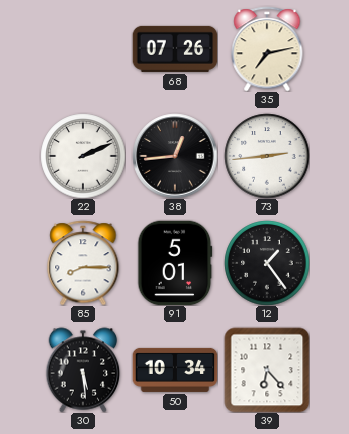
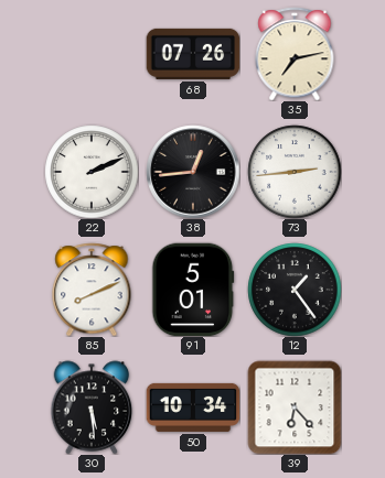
85: 8:15 -> 8:11 (92, 290)
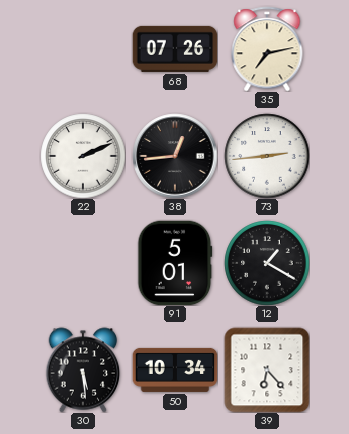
85: 8:11 -> none (92, 290)
12: 1:24 -> 1:20 (267, 263)
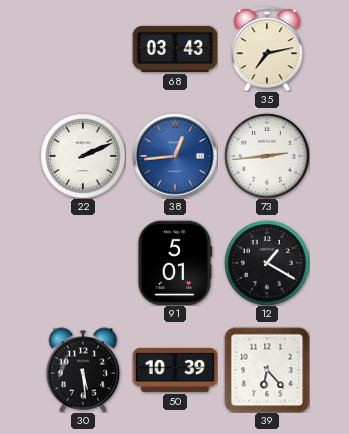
68: 07:26 -> 03:43 (175, 49)
38 dial: black -> blue (175, 156)
50: 10:34 -> 10:39 (175, 370)
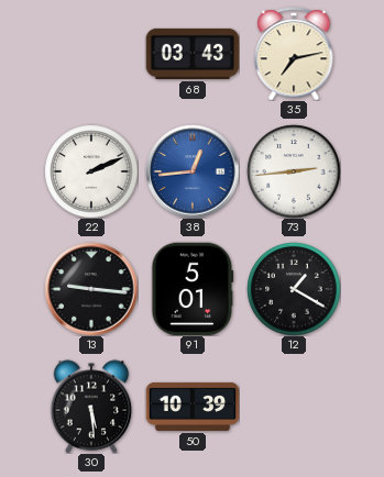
13: none -> 9:16 (91, 289)
39: 6:23 -> none (267, 370)
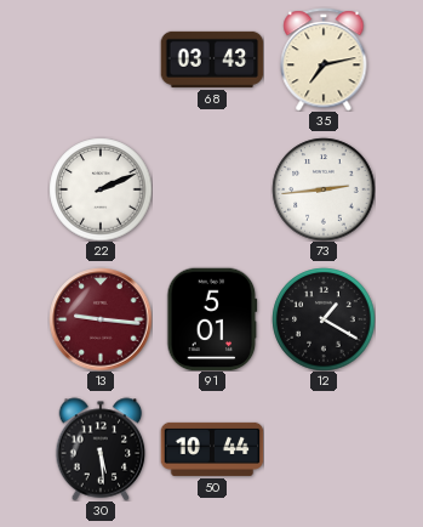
38: 12:44 -> none (193, 171)
13 dial: black -> burgundy (101, 319)
50: 10:39 -> 10:44 (212, 449)
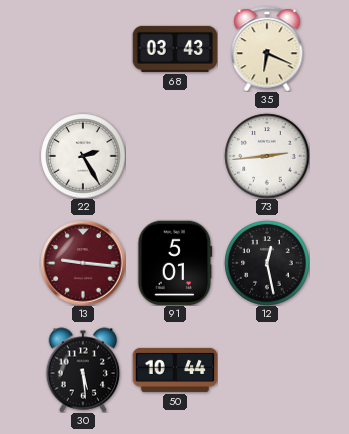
35: 7:13 -> 6:19 (267, 49)
22: 2:11 -> 2:25 (83, 156)
12: 1:20 -> 12:28 (267, 263)
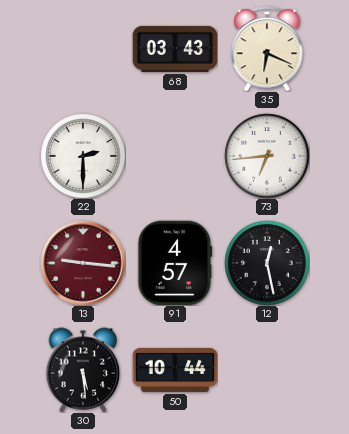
22: 2:25 -> 2:30 (83, 156)
73: 2:44 -> 6:44 (267, 156)
91: 5:01 -> 4:57 (175, 263)
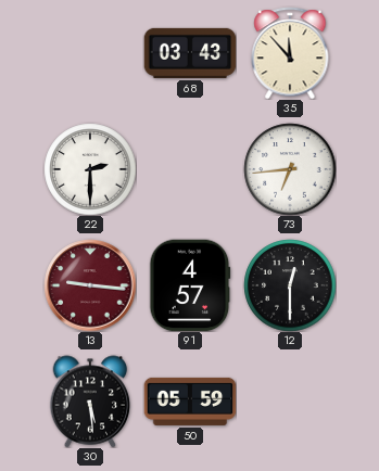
35: 6:19 -> 11:53 (290, 53)
12: 12:28 -> 12:30 (290, 285)
50: 10:44 -> 05:59 (190, 402)
